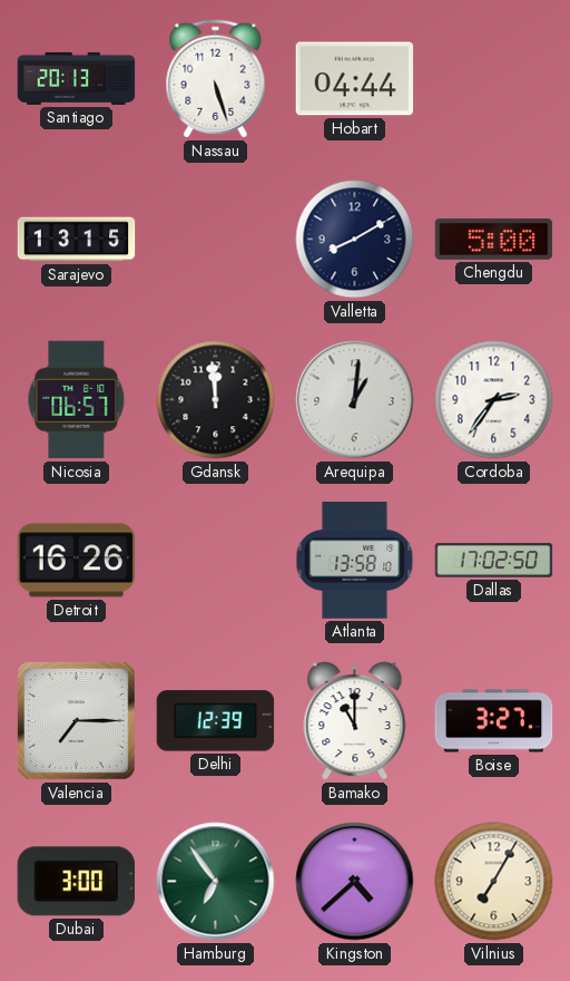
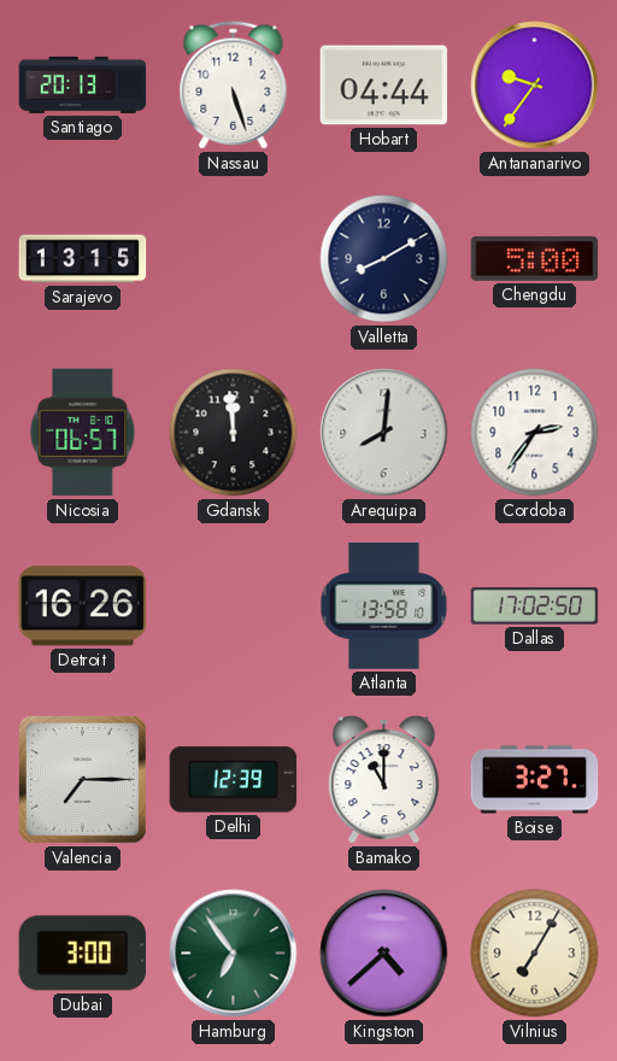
Antananarivo: none -> 9:36 (535, 86)
Arequipa: 1:01 -> 8:01 (384, 433)
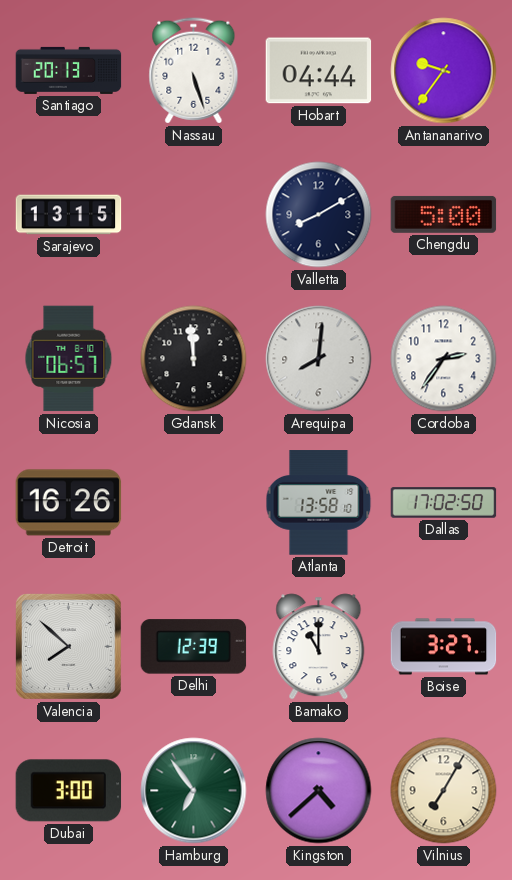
Valencia: 7:15 -> 7:52 (68, 646)
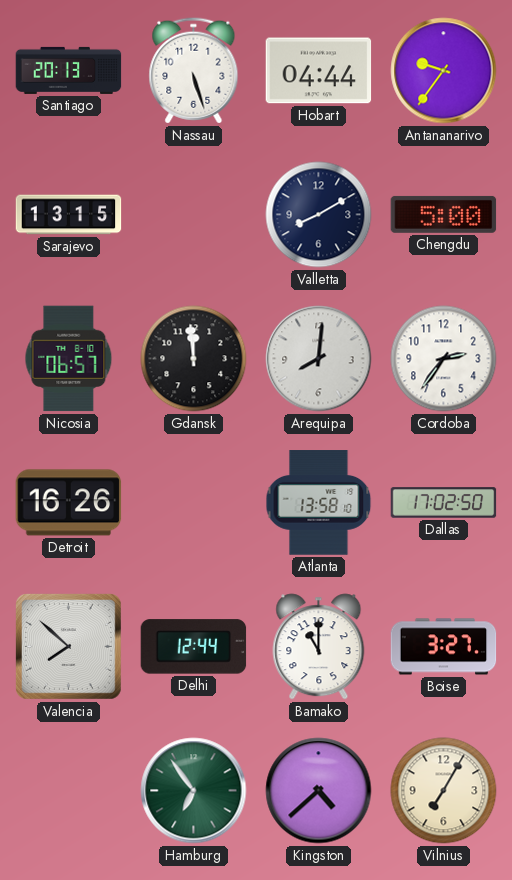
Delhi: 12:39 -> 12:44 (194, 647)
Dubai: 3:00 -> none (69, 791)
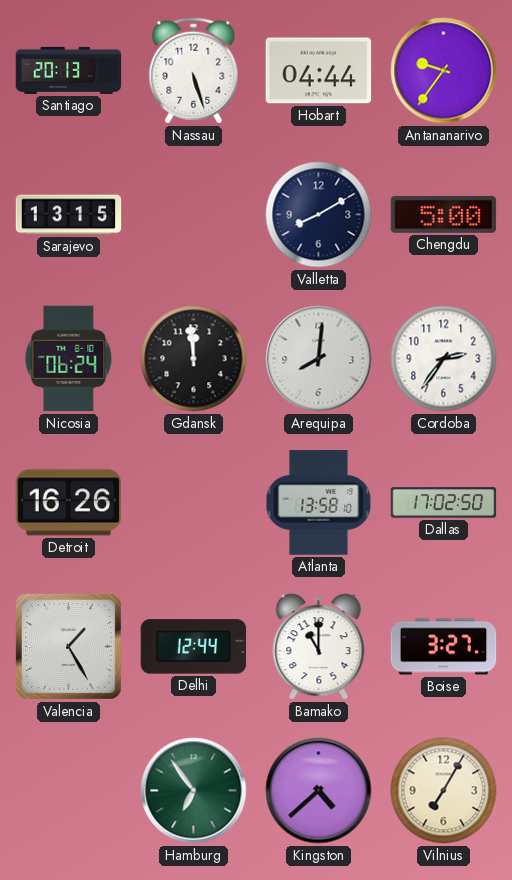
Nicosia: 06:57 -> 06:24 (69, 359)
Valencia: 7:52 -> 1:25 (68, 646)
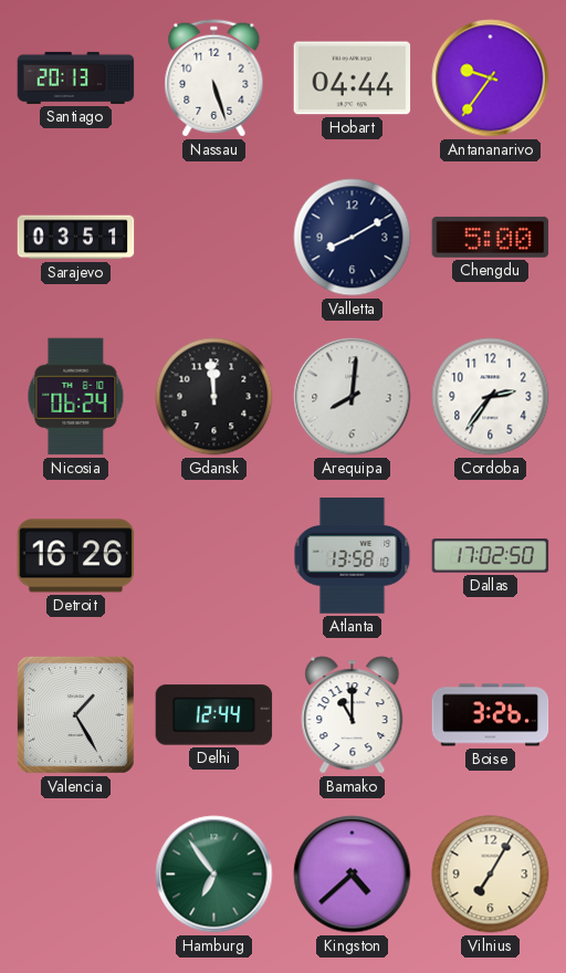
Sarajevo: 13:15 -> 03:51 (76, 238)
Boise: 3:27 -> 3:26 (491, 715)
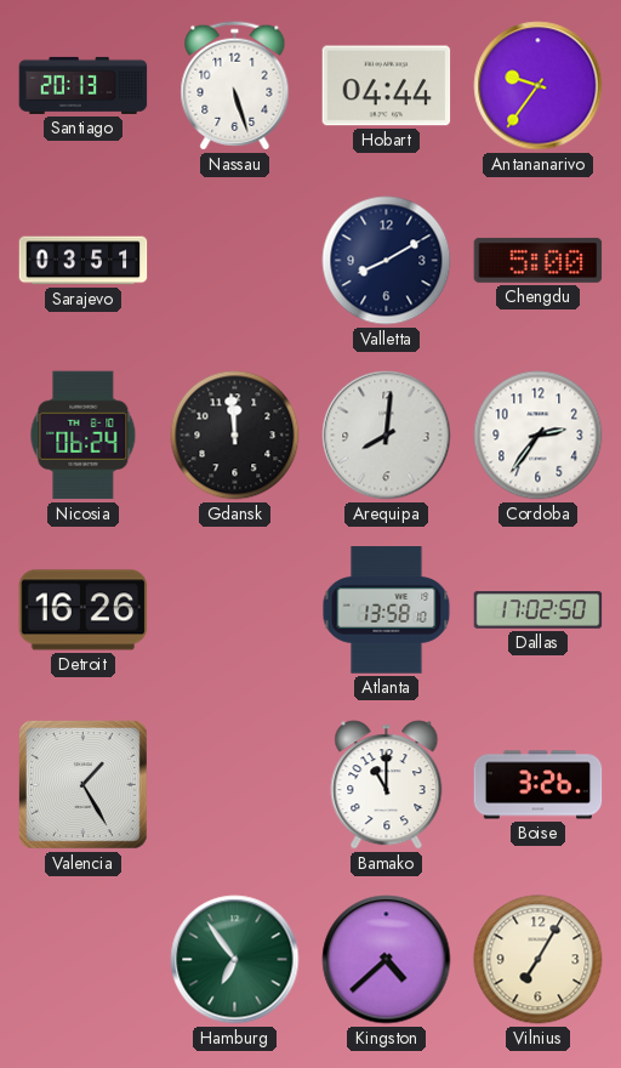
Delhi: 12:44 -> none (214, 715)
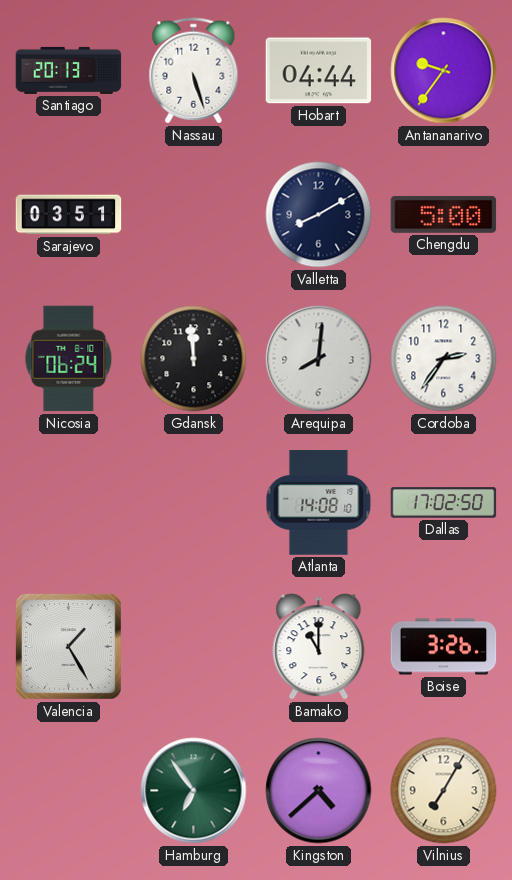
Detroit: 16:26 -> none (84, 610)
Atlanta: 13:58 -> 14:08 (319, 503)
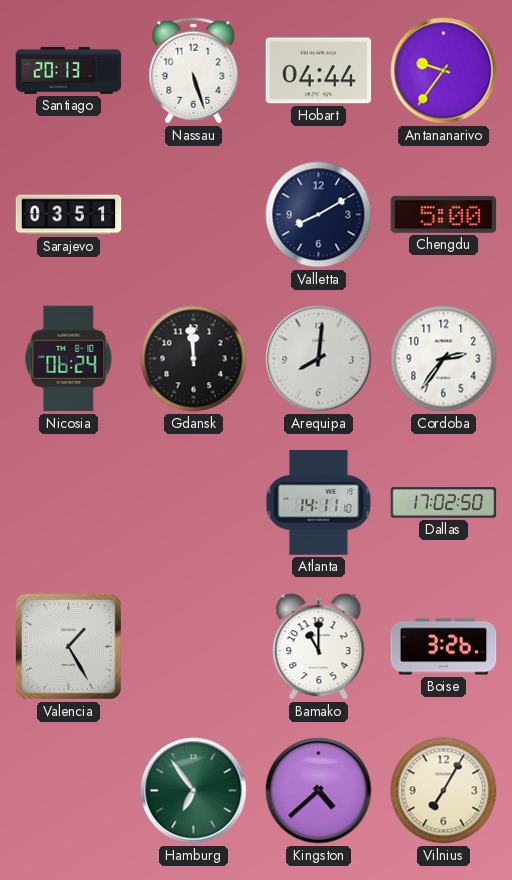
Atlanta: 14:08 -> 14:11 (319, 503)
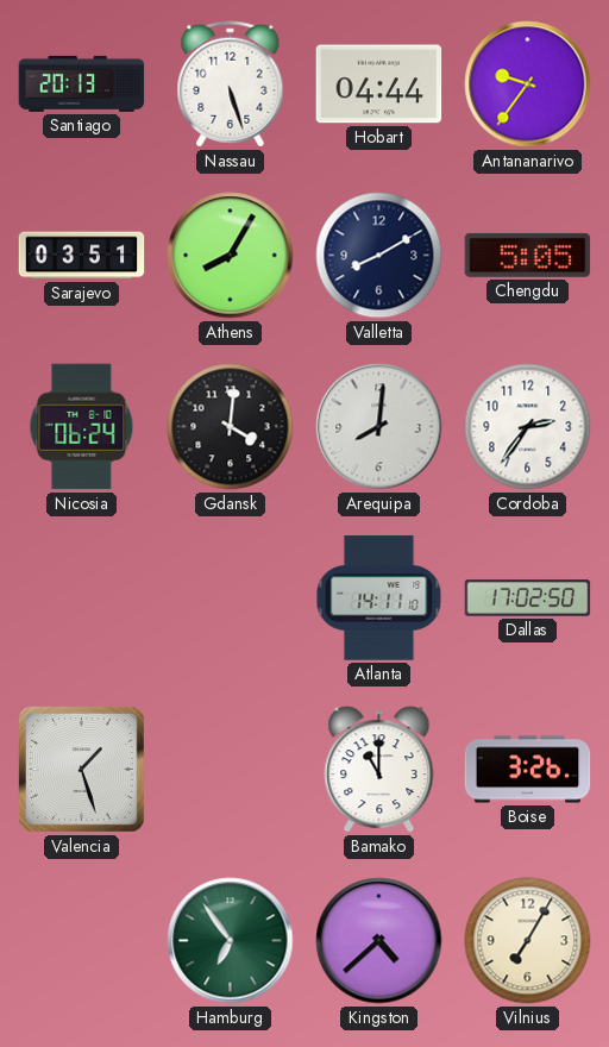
Athens: none -> 8:05 (231, 256)
Chengdu: 5:00 -> 5:05 (528, 255)
Gdansk: 11:59 -> 4:01 (231, 427)
Valencia: 1:25 -> 1:27 (81, 769)
